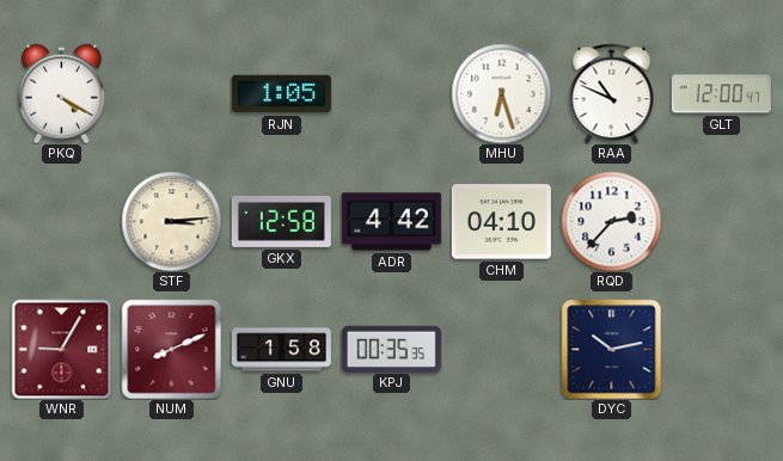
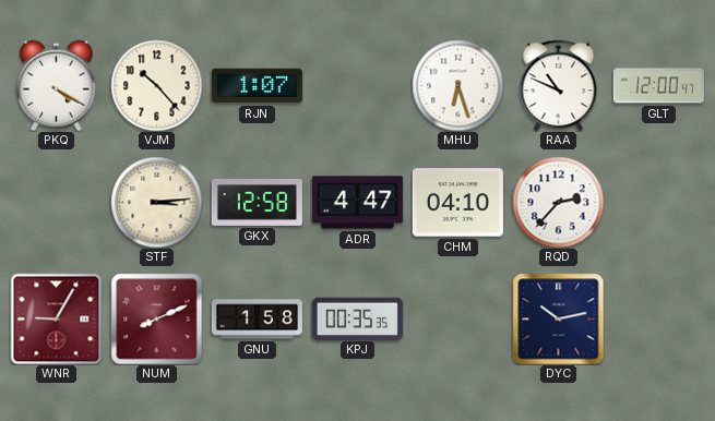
VJM: none -> 10:23 (156, 85)
RJN: 1:05 -> 1:07 (257, 86)
ADR: 4:42 -> 4:47 (357, 203)
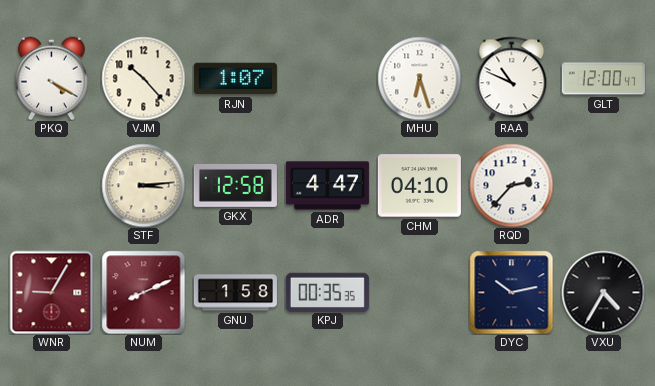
VXU: none -> 4:35 (603, 292)
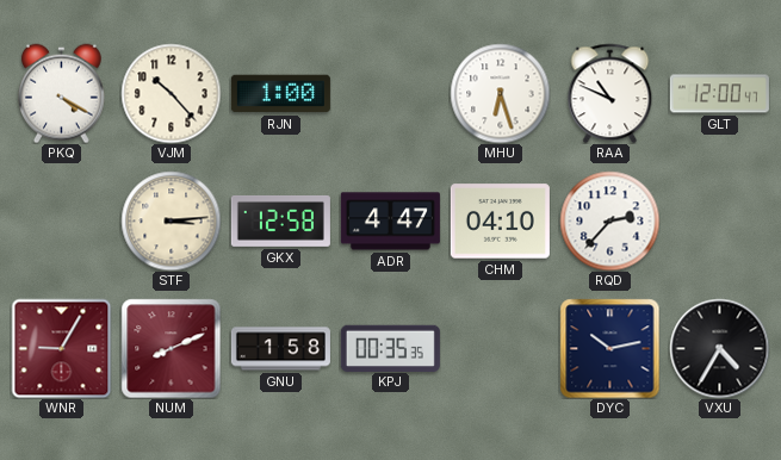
RJN: 1:07 -> 1:00 (280, 94)
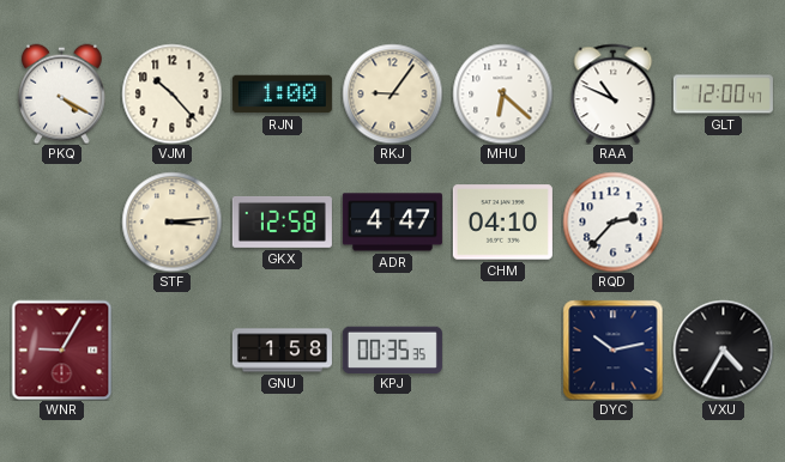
RKJ: none -> 9:06 (392, 93)
MHU: 6:27 -> 6:22 (502, 93)
NUM: 8:11 -> none (171, 348)
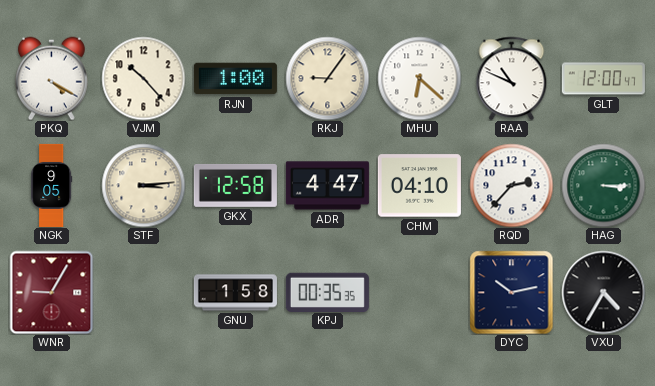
NGK: none -> 9:05 (52, 185)
HAG: none -> 3:15 (603, 185)
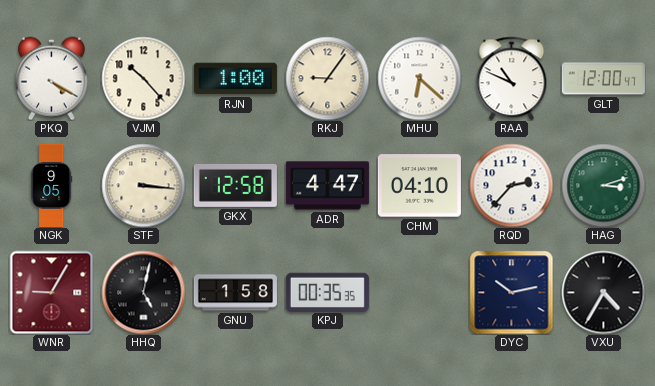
STF: 3:14 -> 3:16 (143, 185)
HAG: 3:15 -> 3:12 (603, 185)
HHQ: none -> 5:02 (143, 292)
